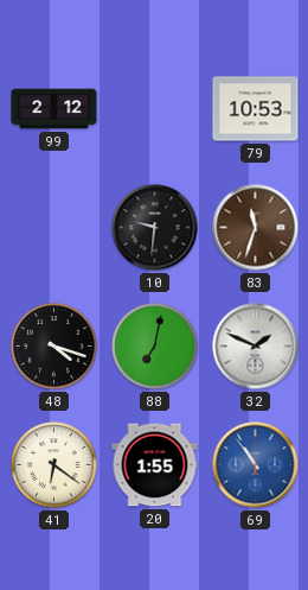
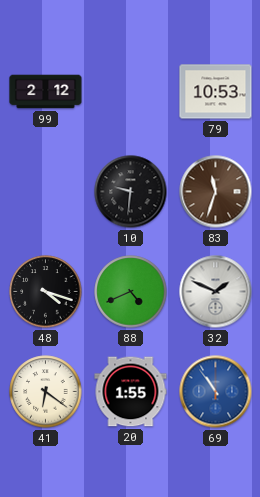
88: 7:02 -> 4:41 (131, 292)
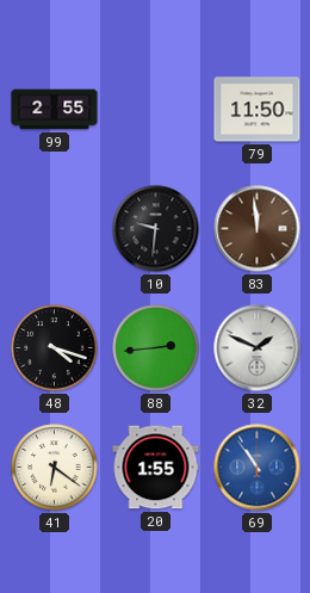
99: 2:12 -> 2:55 (55, 110)
79: 10:53 -> 11:50 (258, 110)
83: 11:33 -> 11:59 (258, 229)
88: 4:41 -> 2:44 (156, 348)
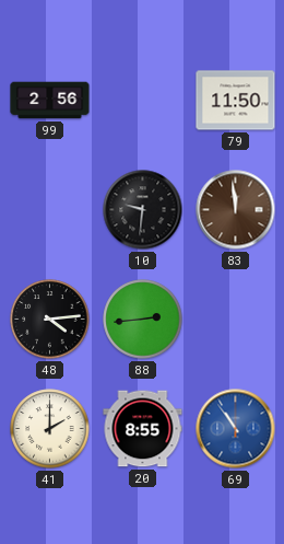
99: 2:55 -> 2:56 (50, 101)
48: 4:18 -> 4:14 (50, 320)
32: 1:49 -> none (258, 348)
41: 6:21 -> 2:00 (50, 429)
20: 1:55 -> 8:55 (143, 429)
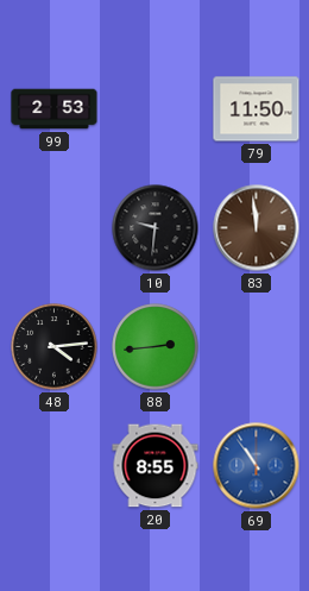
99: 2:56 -> 2:53 (55, 109)
41: 2:00 -> none (50, 429)
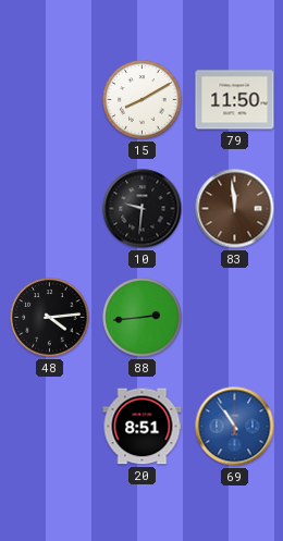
99: 2:53 -> none (55, 109)
15: none -> 8:10 (143, 100)
20: 8:55 -> 8:51 (143, 427)
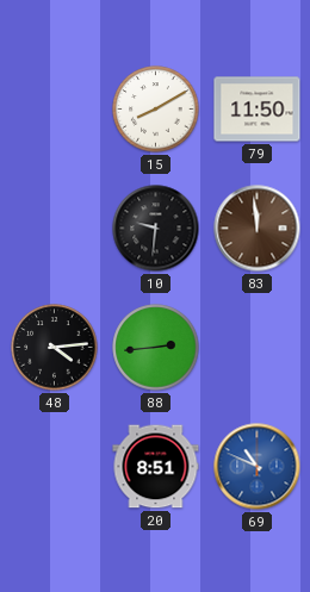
69: 10:54 -> 10:49 (258, 467)
